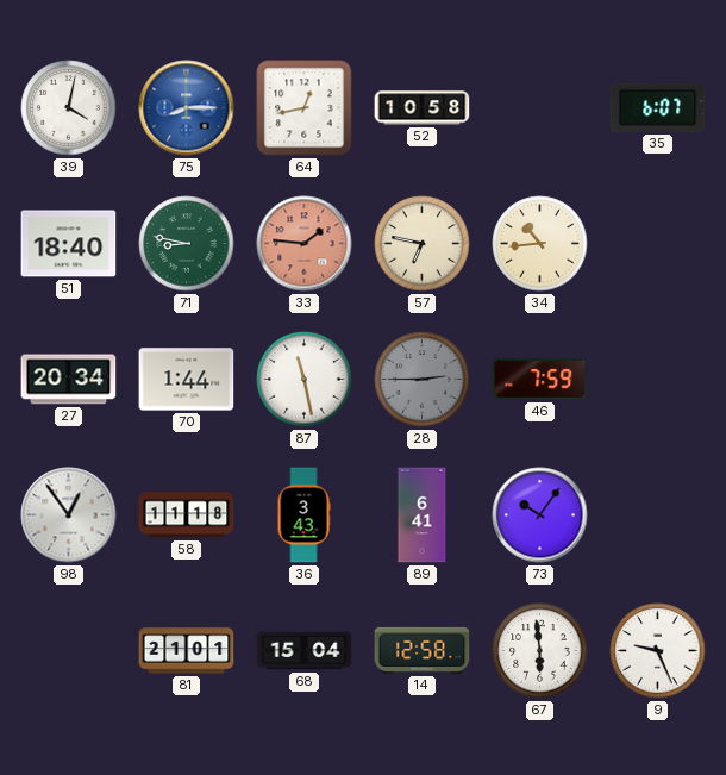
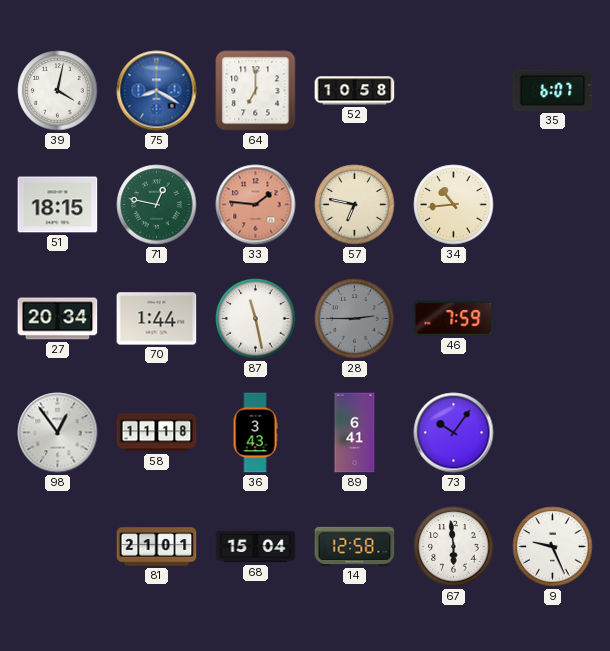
75: 8:15 -> 8:20 (157, 91)
64: 12:43 -> 7:00 (256, 91)
51: 18:40 -> 18:15 (58, 205)
71: 8:47 -> 12:47 (157, 205)
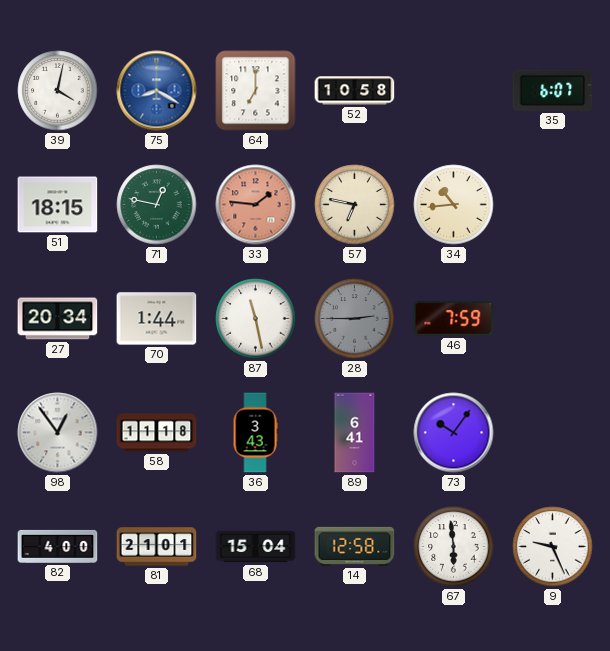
82: none -> 4:00 (58, 546)
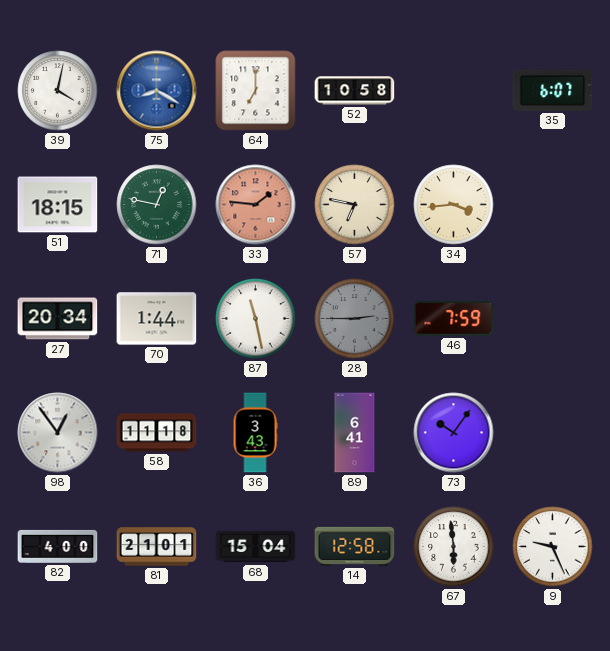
34: 10:44 -> 3:44 (454, 205)
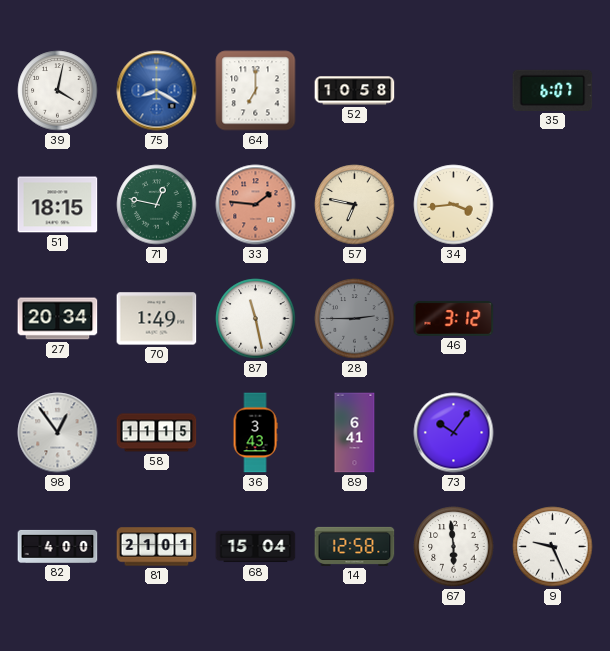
70: 1:44 -> 1:49 (157, 319)
46: 7:59 -> 3:12 (454, 318)
58: 11:18 -> 11:15 (157, 433)
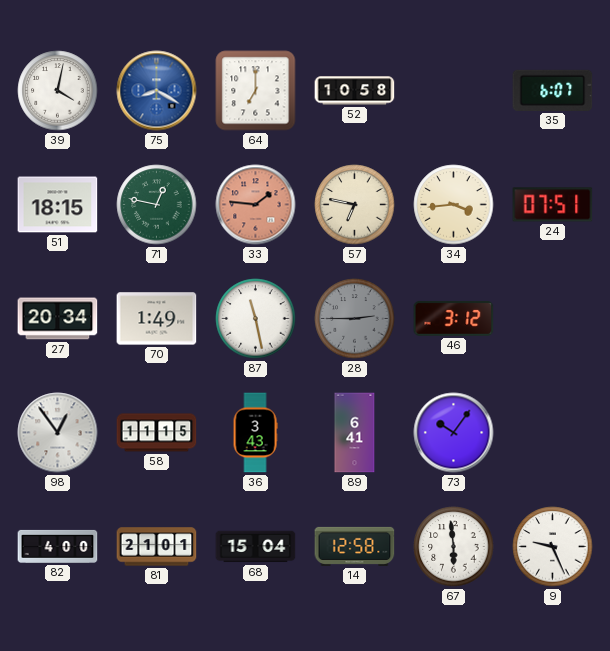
24: none -> 07:51 (553, 205)
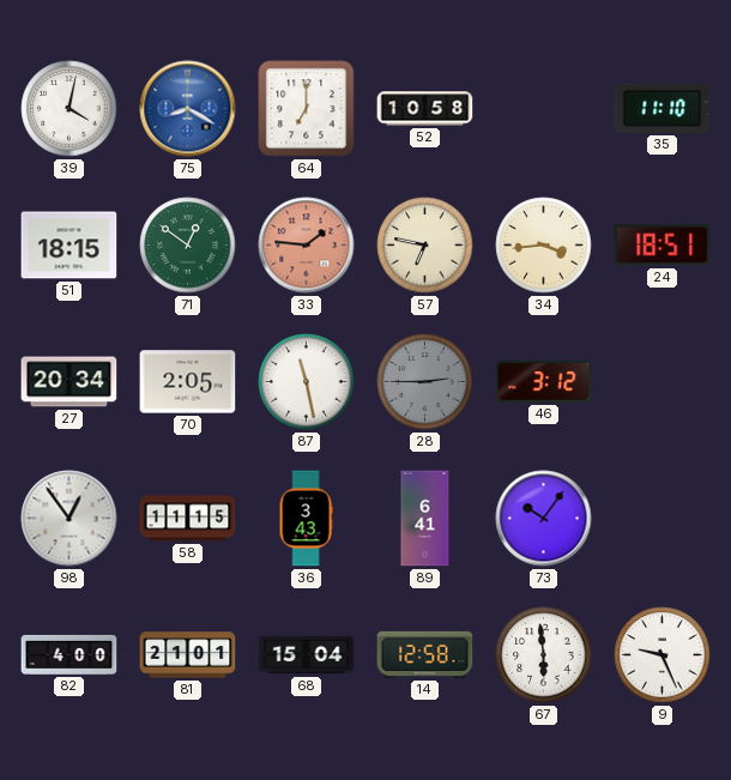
35: 6:07 -> 11:10 (663, 108)
71: 12:47 -> 12:51 (188, 246)
24: 07:51 -> 18:51 (663, 246)
70: 1:49 -> 2:05 (188, 382)
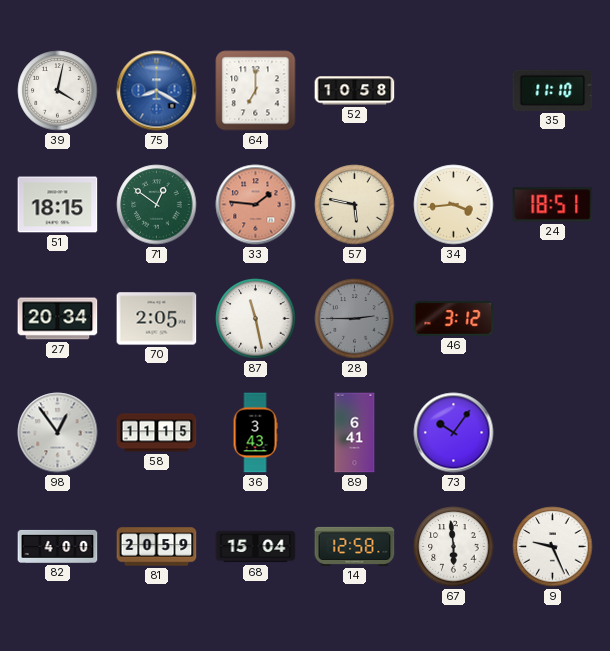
57: 6:47 -> 5:47 (355, 205)
81: 21:01 -> 20:59 (157, 547)
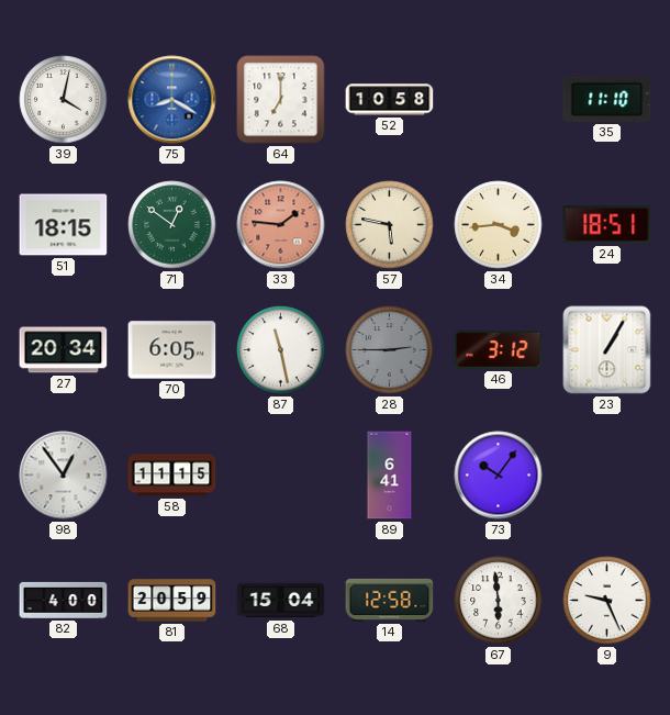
70: 2:05 -> 6:05 (172, 350)
23: none -> 1:05 (607, 350)
36: 3:43 -> none (255, 433)
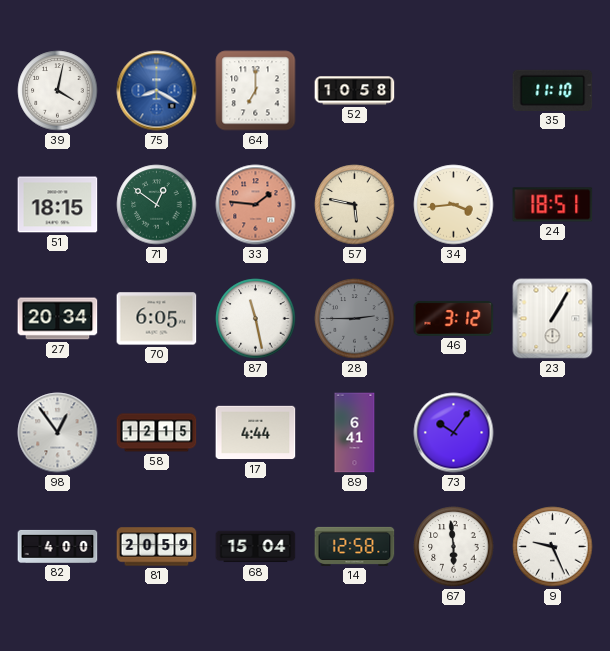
58: 11:15 -> 12:15 (157, 433)
17: none -> 4:44 (256, 433)
